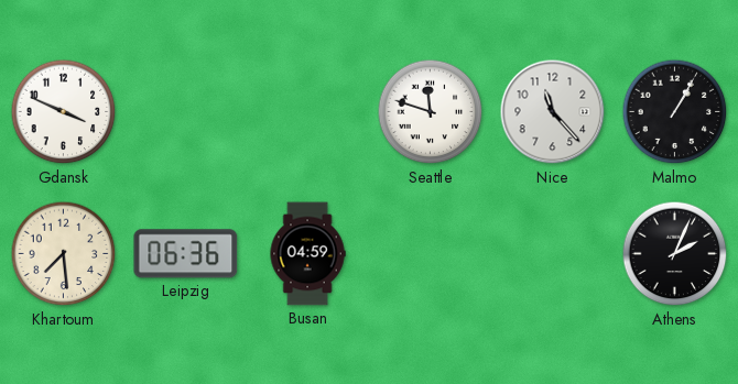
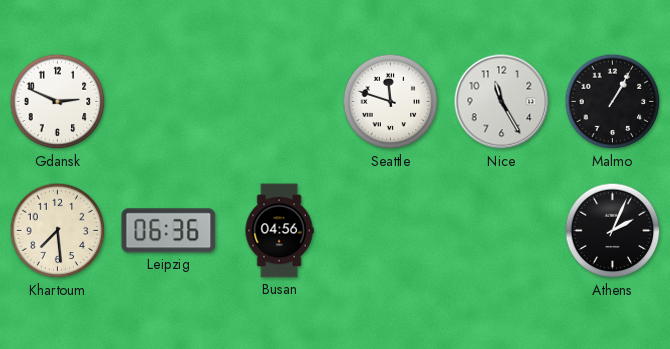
Gdansk: 3:49 -> 2:49 (58, 102)
Nice: 11:23 -> 11:25 (502, 102)
Busan: 04:59 -> 04:56 (279, 231)
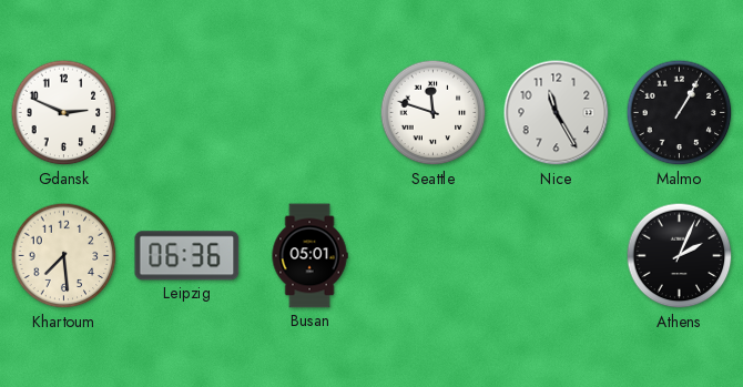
Busan: 04:56 -> 05:01 (309, 256)
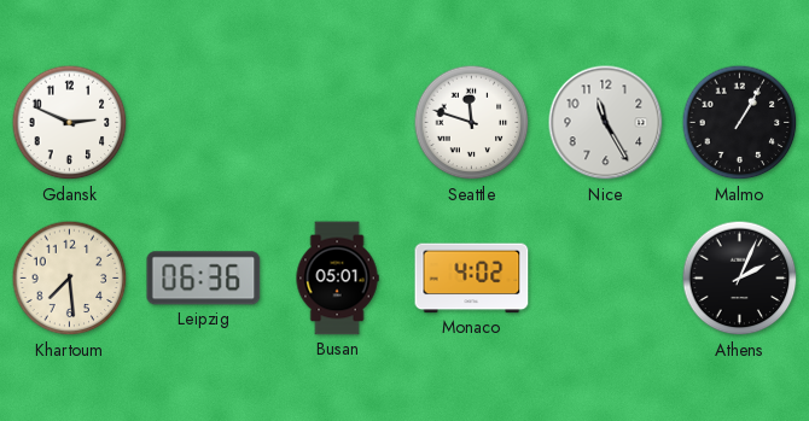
Monaco: none -> 4:02 (472, 279)
